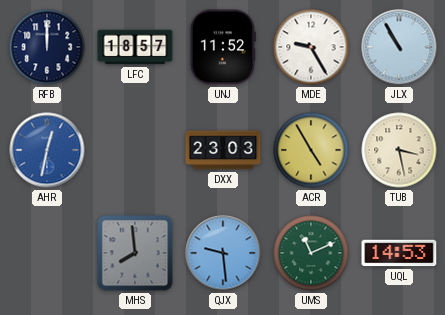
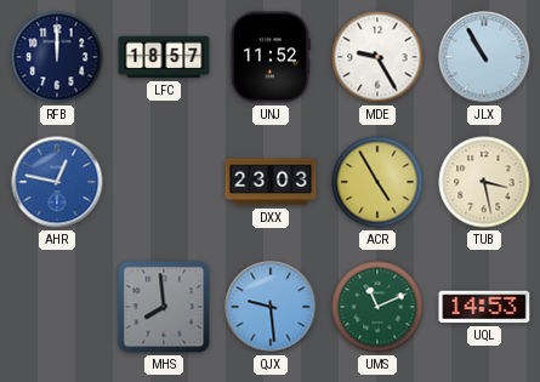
AHR: 12:32 -> 12:47 (57, 182)
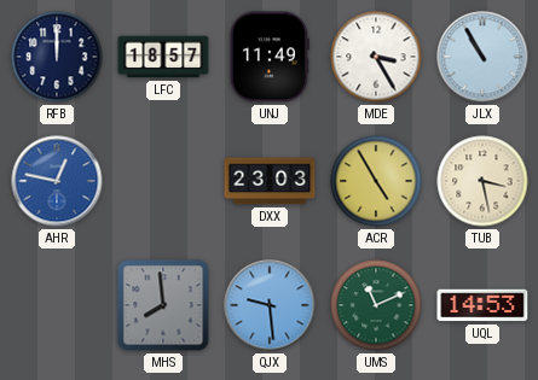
UNJ: 11:52 -> 11:49 (270, 57)
MDE: 9:25 -> 3:25 (376, 57)
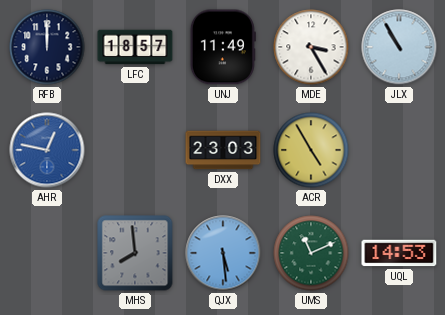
TUB: 3:28 -> none (482, 181)
QJX: 9:29 -> 5:29 (223, 253)
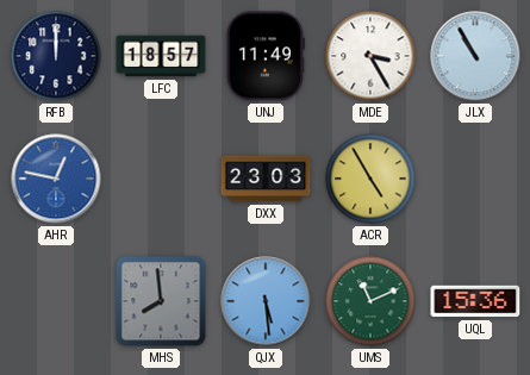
UQL: 14:53 -> 15:36 (475, 301)
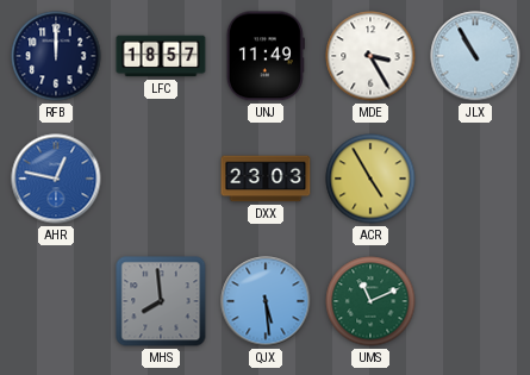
UQL: 15:36 -> none (475, 301)
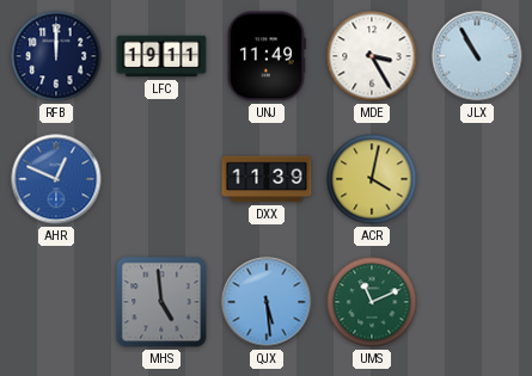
LFC: 18:57 -> 19:11 (161, 56)
AHR: 12:47 -> 12:49 (56, 179)
DXX: 23:03 -> 11:39 (267, 179)
ACR: 4:55 -> 4:02 (372, 179)
MHS: 7:59 -> 4:59 (161, 302)
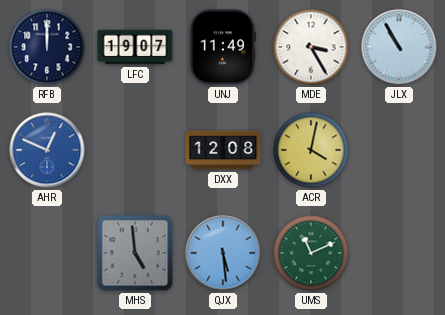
LFC: 19:11 -> 19:07 (135, 47)
DXX: 11:39 -> 12:08 (223, 150)
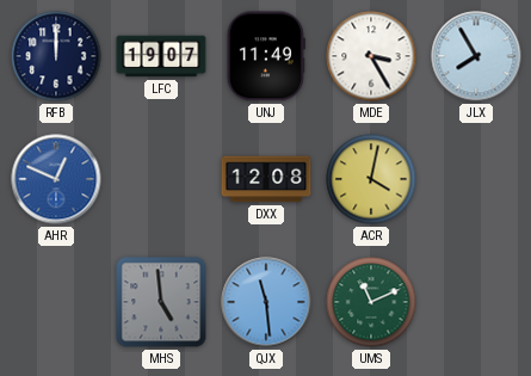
JLX: 10:55 -> 7:55 (476, 56)
QJX: 5:29 -> 11:29 (266, 302)
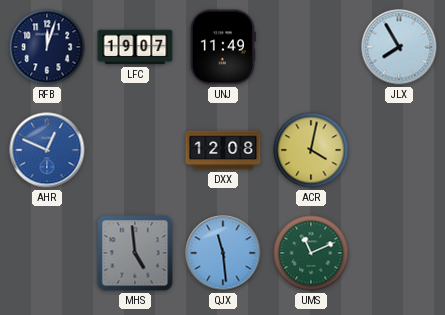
RFB: 12:00 -> 12:03 (47, 47)
MDE: 3:25 -> none (371, 56)
